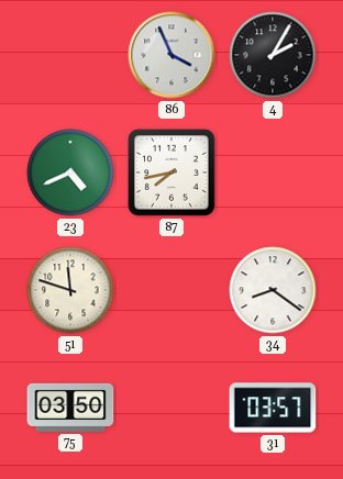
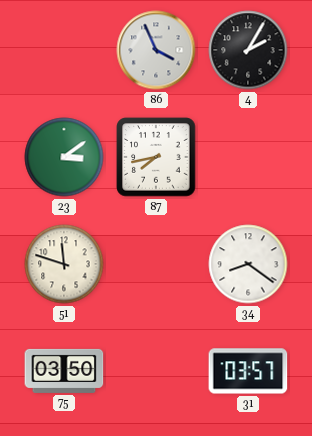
23: 4:41 -> 3:09 (64, 157)
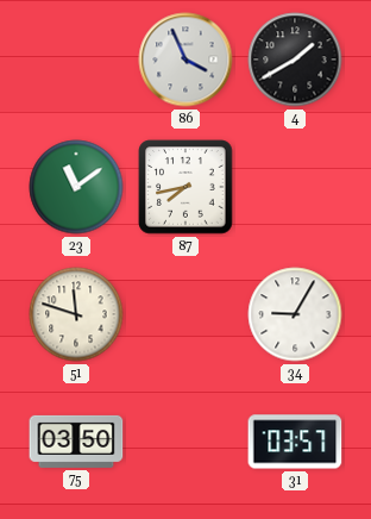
4: 2:05 -> 1:40 (295, 60)
23: 3:09 -> 11:09 (76, 187)
34: 8:21 -> 9:05 (295, 314)
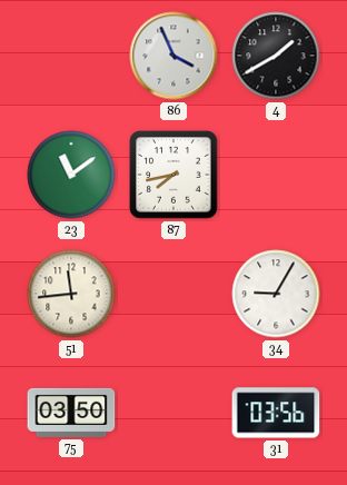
51: 11:48 -> 11:44 (71, 294)
31: 03:57 -> 03:56 (276, 413)
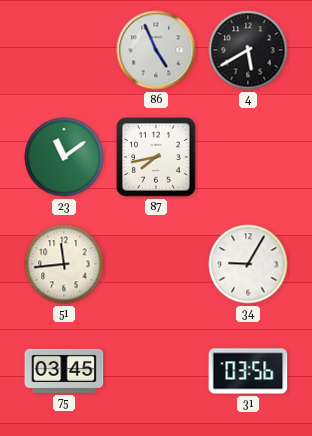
86: 3:56 -> 4:56 (156, 50)
4: 1:40 -> 5:40 (248, 50)
75: 03:50 -> 03:45 (64, 371)
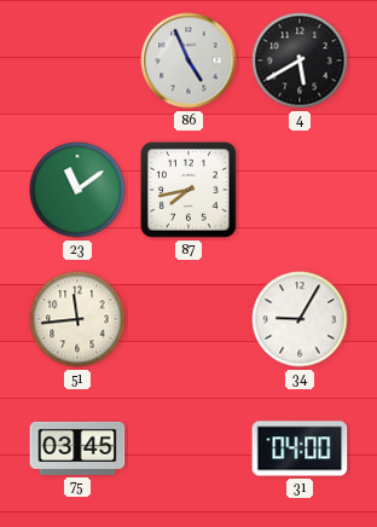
31: 03:56 -> 04:00 (300, 448)
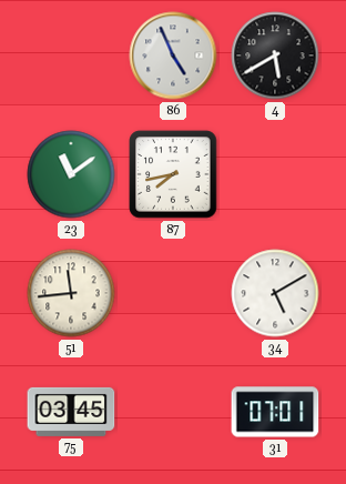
34: 9:05 -> 5:10 (275, 293)
31: 04:00 -> 07:01 (275, 412)
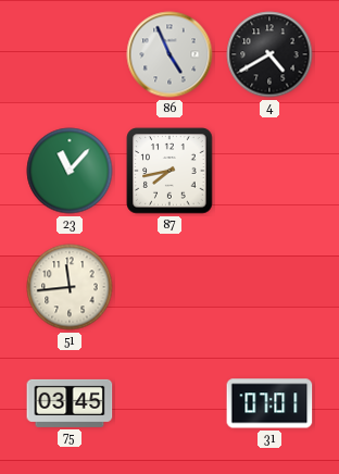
4: 5:40 -> 4:40 (269, 54)
23: 11:09 -> 11:07 (70, 171)
34: 5:10 -> none (275, 293)
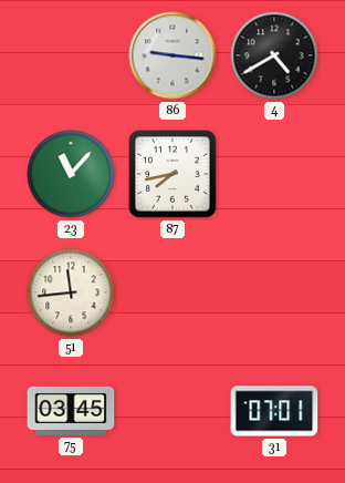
86: 4:56 -> 9:16 (172, 55)
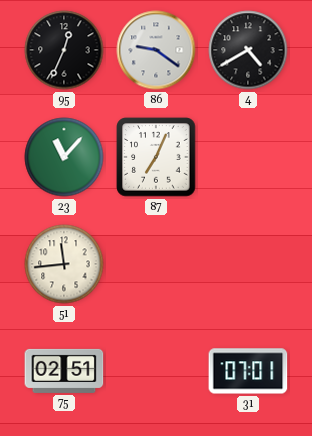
95: none -> 12:34 (64, 50)
86: 9:16 -> 9:21 (156, 50)
87: 7:43 -> 7:04 (156, 157)
75: 03:45 -> 02:51 (64, 371)
